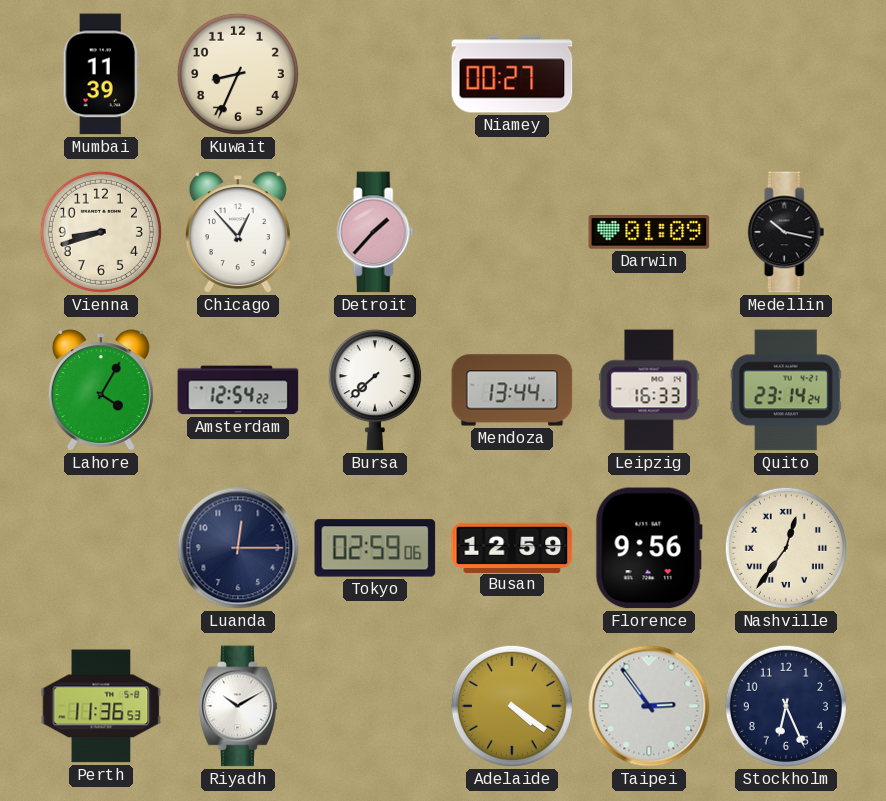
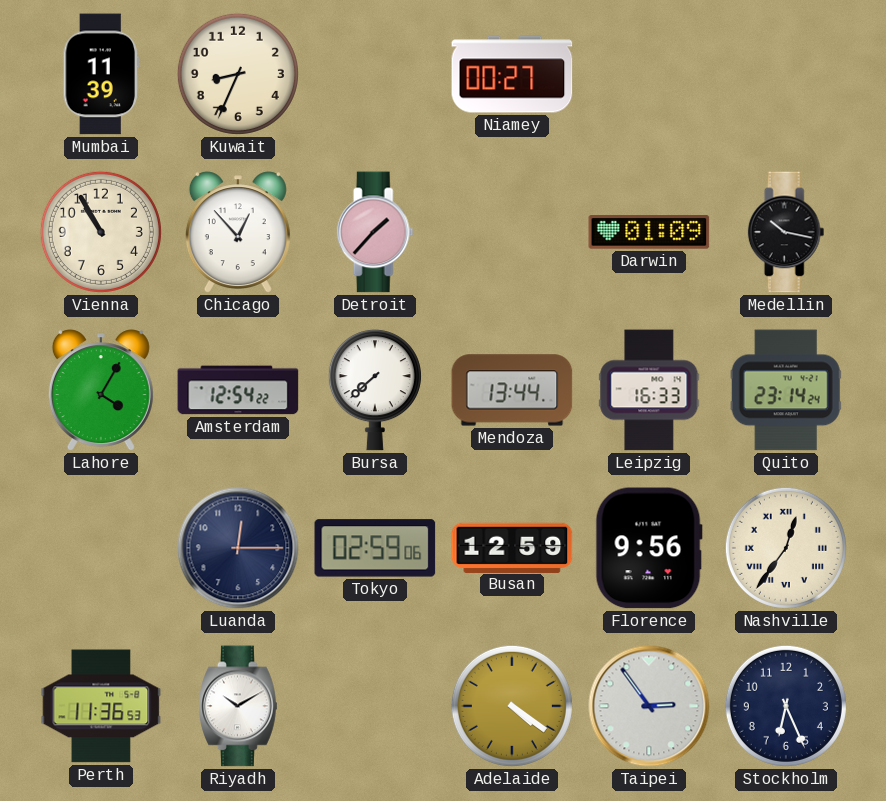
Vienna: 8:42 -> 10:55 (101, 232)
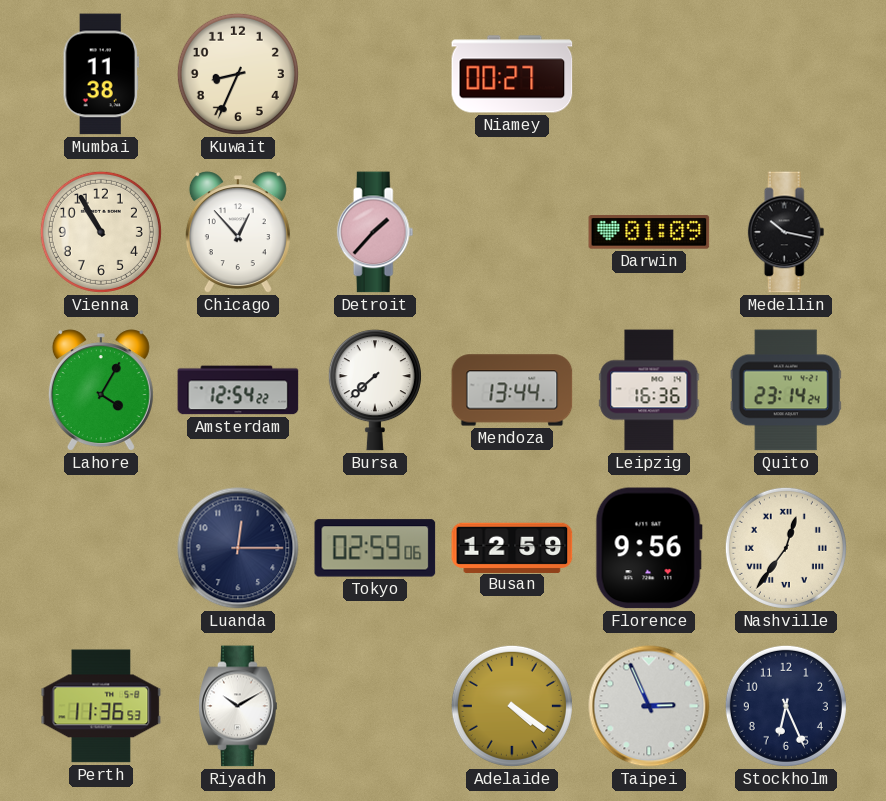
Mumbai: 11:39 -> 11:38 (100, 74)
Leipzig: 16:33 -> 16:36 (649, 390)
Taipei: 2:54 -> 2:56 (649, 706)
